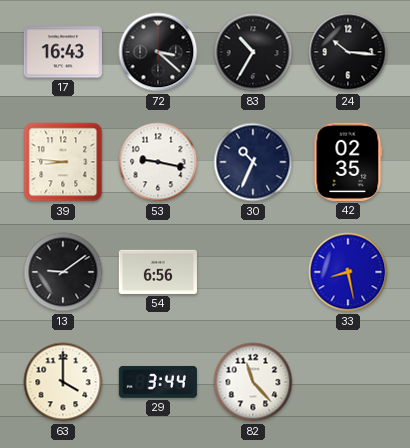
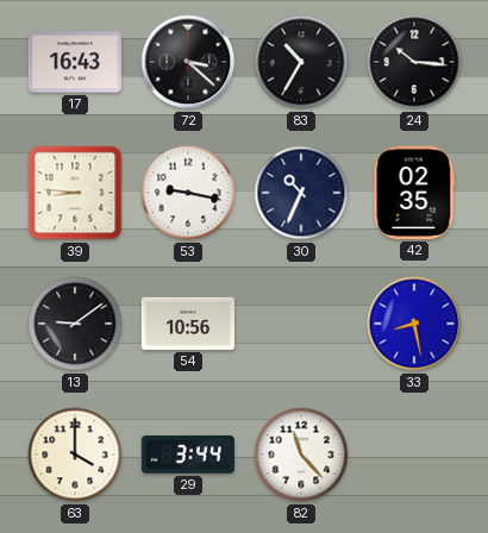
54: 6:56 -> 10:56 (188, 324)
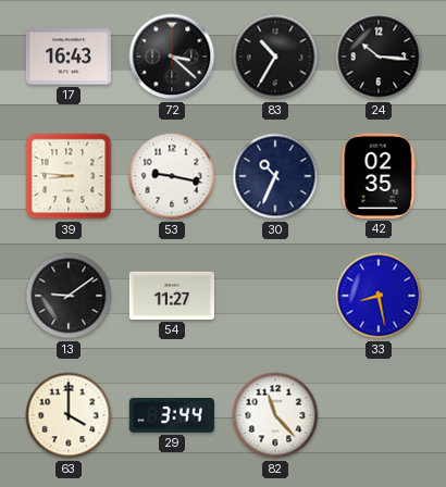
54: 10:56 -> 11:27 (172, 296)
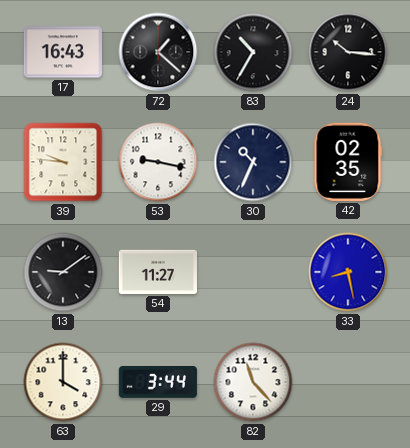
72: 3:22 -> 1:22 (158, 52)
39: 8:46 -> 9:46 (63, 162)
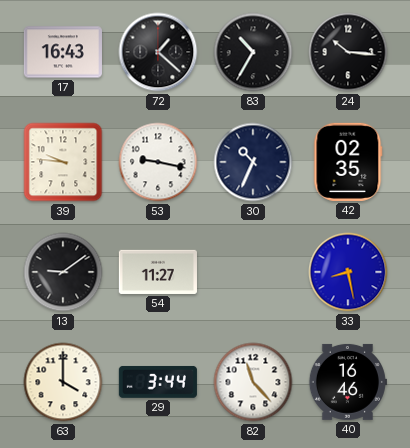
40: none -> 16:46 (347, 382)
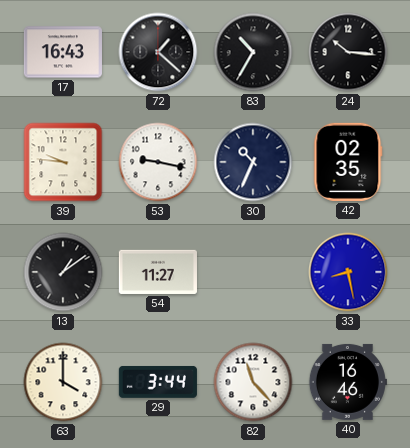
13: 9:09 -> 1:09 (63, 272)
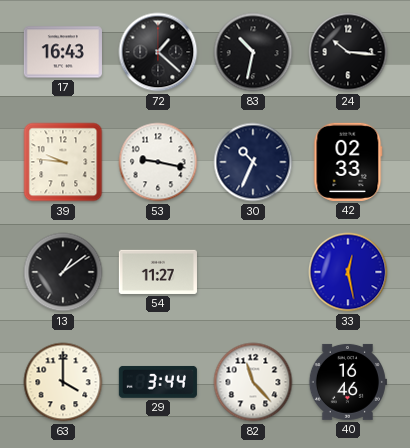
83: 10:35 -> 10:32 (253, 52)
42: 02:35 -> 02:33 (348, 162)
33: 8:28 -> 12:28 (348, 272)
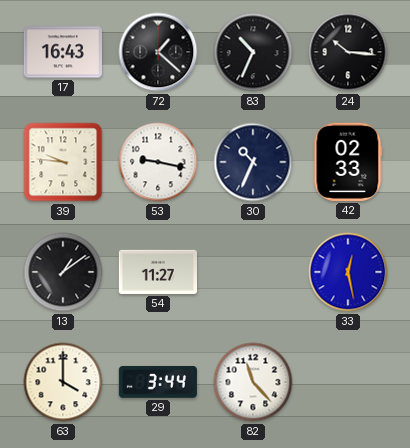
83: 10:32 -> 10:34 (253, 52)
40: 16:46 -> none (347, 382)
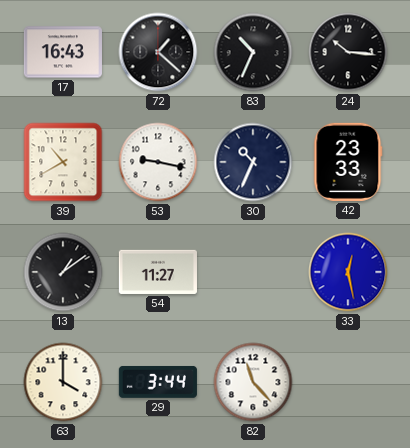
39: 9:46 -> 10:40 (63, 162)
42: 02:33 -> 23:33 (348, 162)
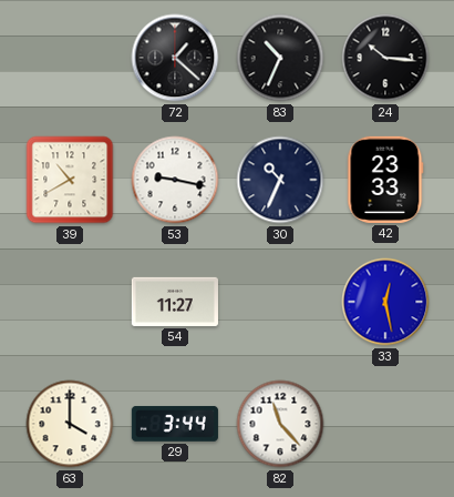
17: 16:43 -> none (63, 52)
13: 1:09 -> none (63, 272)
